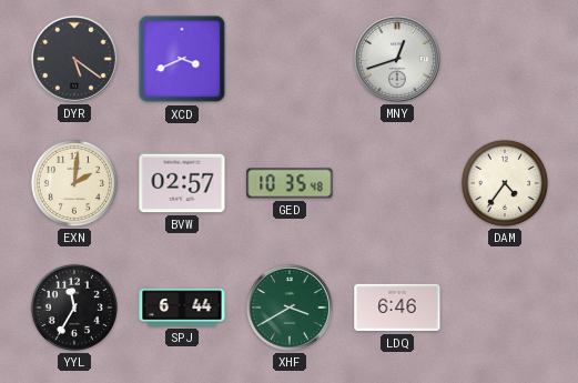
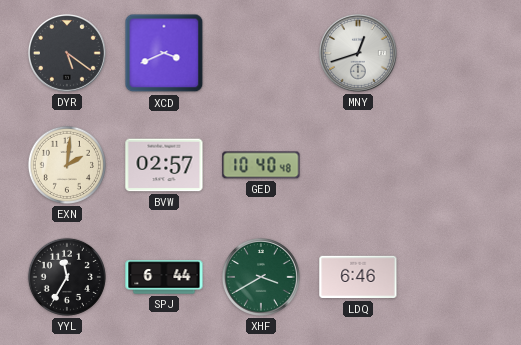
GED: 10:35 -> 10:40 (261, 165)
DAM: 4:36 -> none (505, 183)
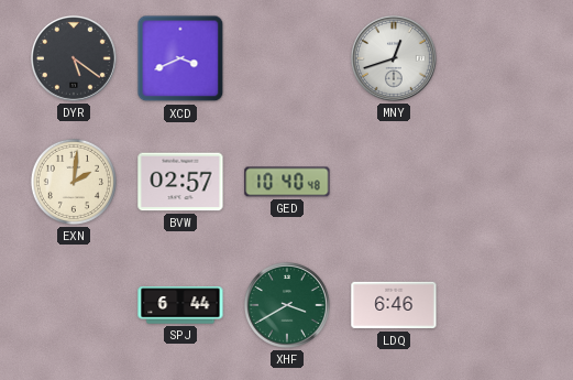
YYL: 11:35 -> none (67, 277)
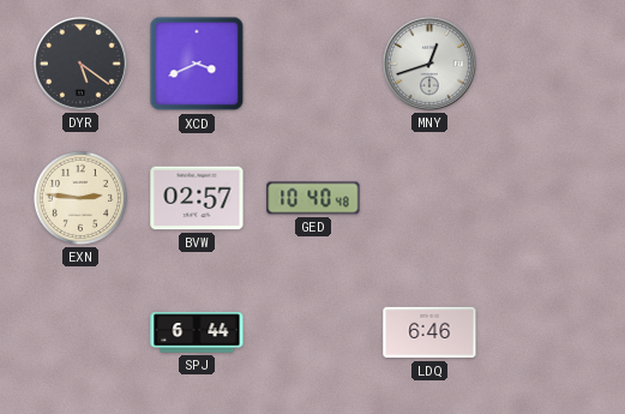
EXN: 2:01 -> 2:46 (80, 198)
XHF: 3:40 -> none (287, 305)
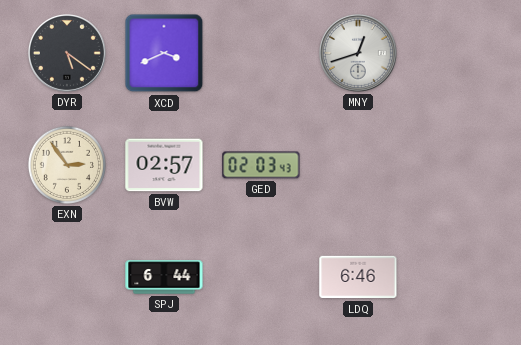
EXN: 2:46 -> 2:54 (67, 165)
GED: 10:40 -> 02:03 (261, 165)
